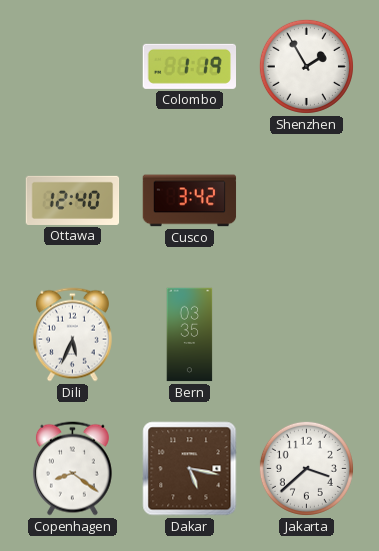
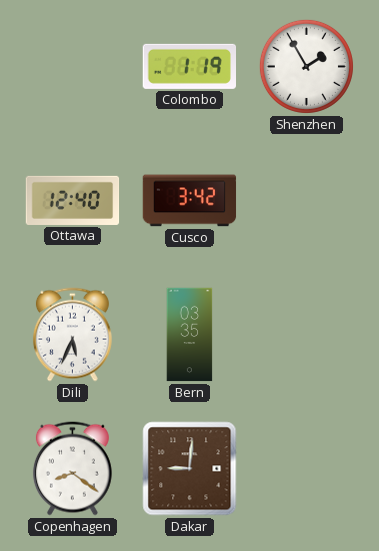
Dakar: 5:17 -> 9:01 (190, 469)
Jakarta: 3:38 -> none (306, 468)
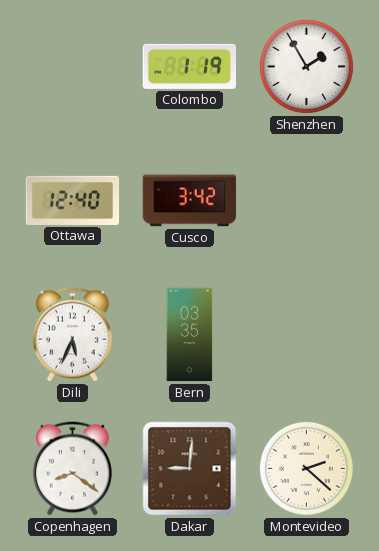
Montevideo: none -> 2:22 (306, 468)
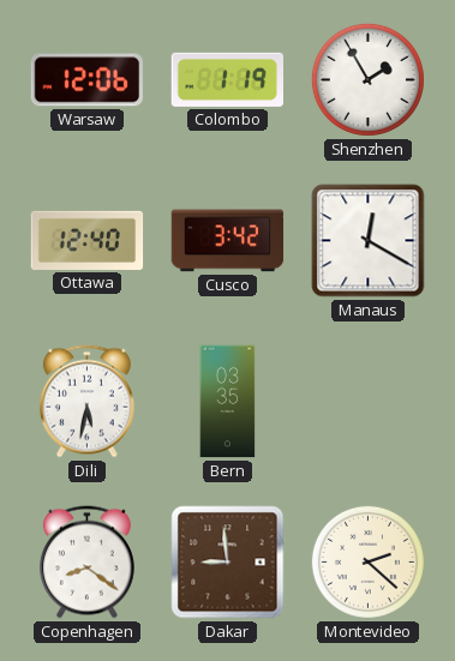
Warsaw: none -> 12:06 (86, 80)
Manaus: none -> 12:20 (369, 241)
Dili: 5:34 -> 5:32 (86, 402)
Dakar: 9:01 -> 8:59 (228, 563)
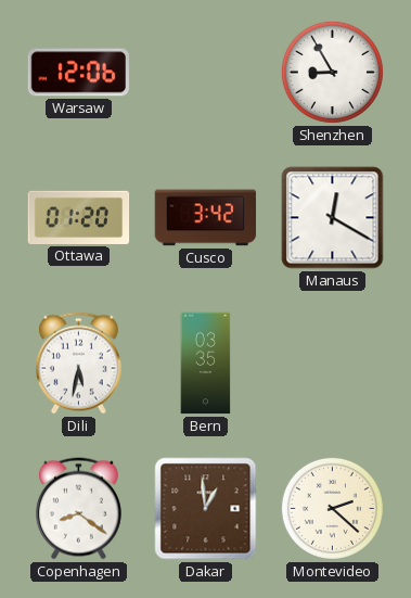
Colombo: 1:19 -> none (227, 79)
Shenzhen: 1:55 -> 8:55 (332, 72)
Ottawa: 12:40 -> 01:20 (79, 217)
Dakar: 8:59 -> 12:59 (206, 509)
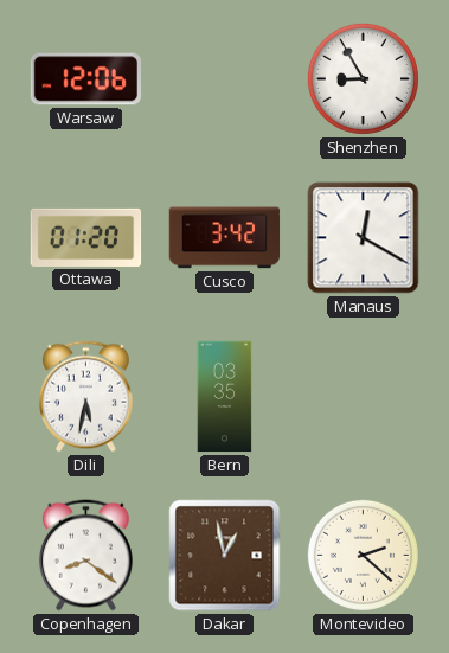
Dakar: 12:59 -> 12:58 (225, 556)
